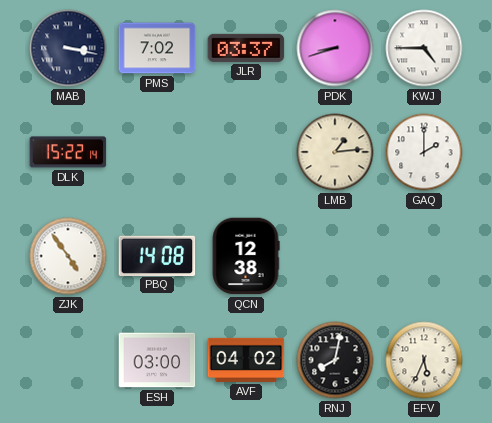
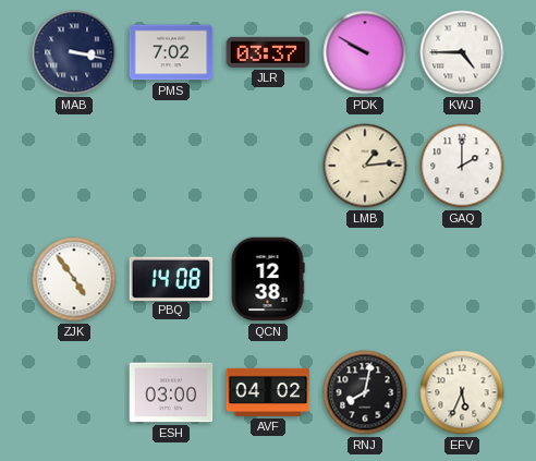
PDK: 8:42 -> 9:50 (365, 52)
DLK: 15:22 -> none (68, 152)
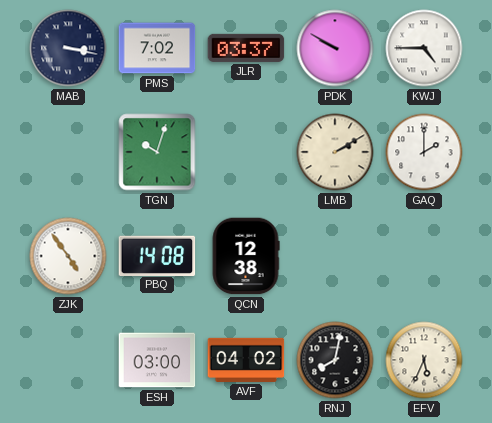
TGN: none -> 10:03 (157, 152)
LMB: 1:14 -> 2:10 (335, 152)
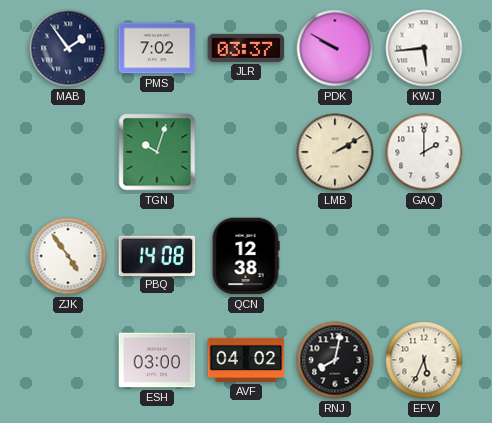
MAB: 3:17 -> 1:54 (68, 48)
KWJ: 4:45 -> 5:44 (424, 48)
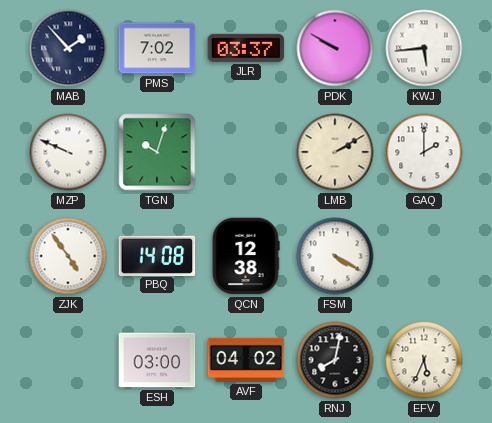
MAB: 1:54 -> 1:53 (68, 48)
MZP: none -> 9:49 (68, 152)
FSM: none -> 4:20 (335, 256)
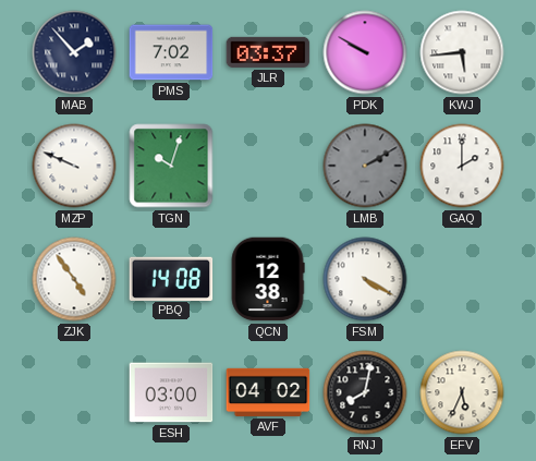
LMB dial: cream -> grey (365, 166)
